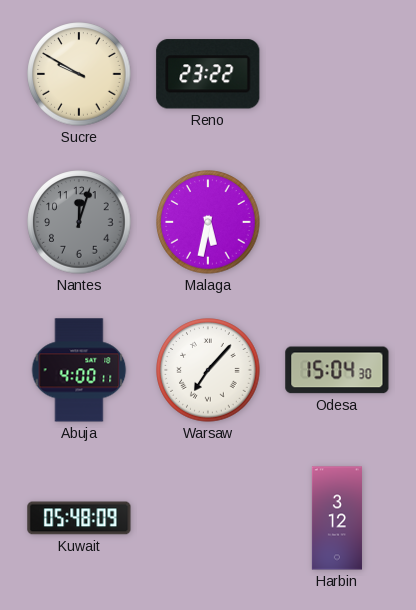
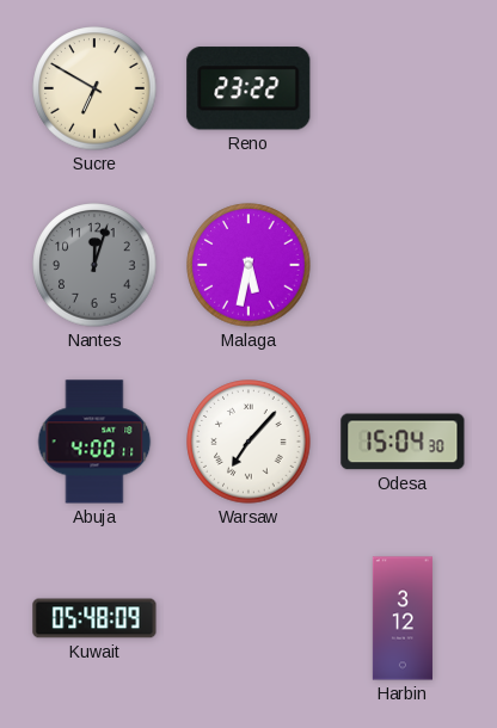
Sucre: 9:50 -> 6:50 (94, 88)
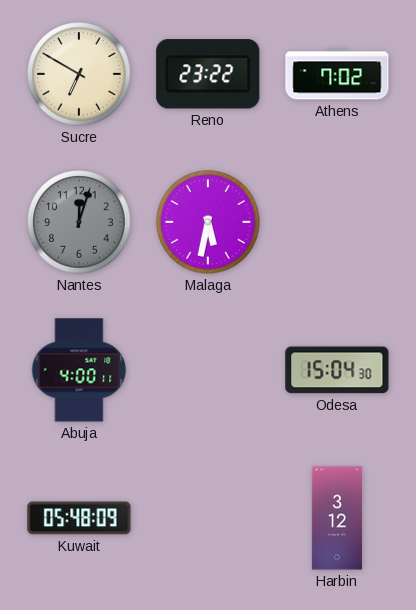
Athens: none -> 7:02 (337, 74)
Warsaw: 7:07 -> none (249, 442)
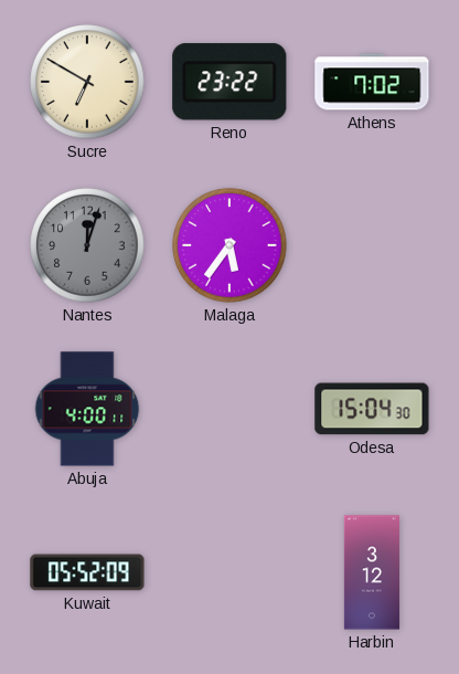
Malaga: 5:32 -> 5:36 (229, 245)
Kuwait: 05:48 -> 05:52 (87, 572)
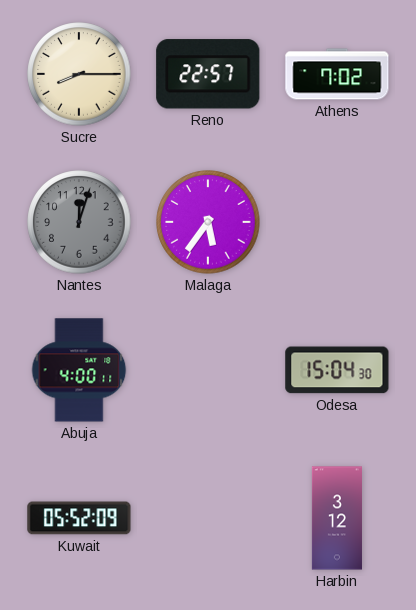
Sucre: 6:50 -> 8:15 (79, 74)
Reno: 23:22 -> 22:57 (208, 74)
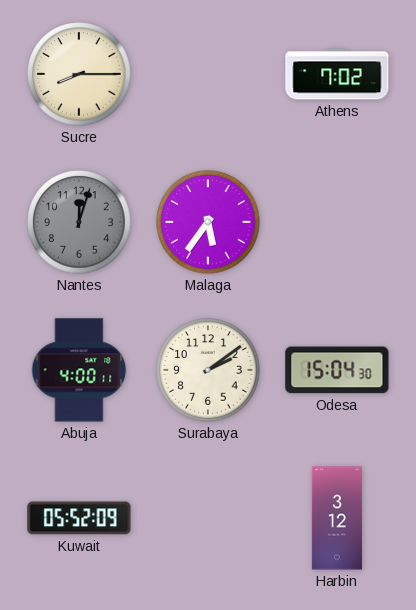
Reno: 22:57 -> none (208, 74)
Surabaya: none -> 2:09 (208, 370)
